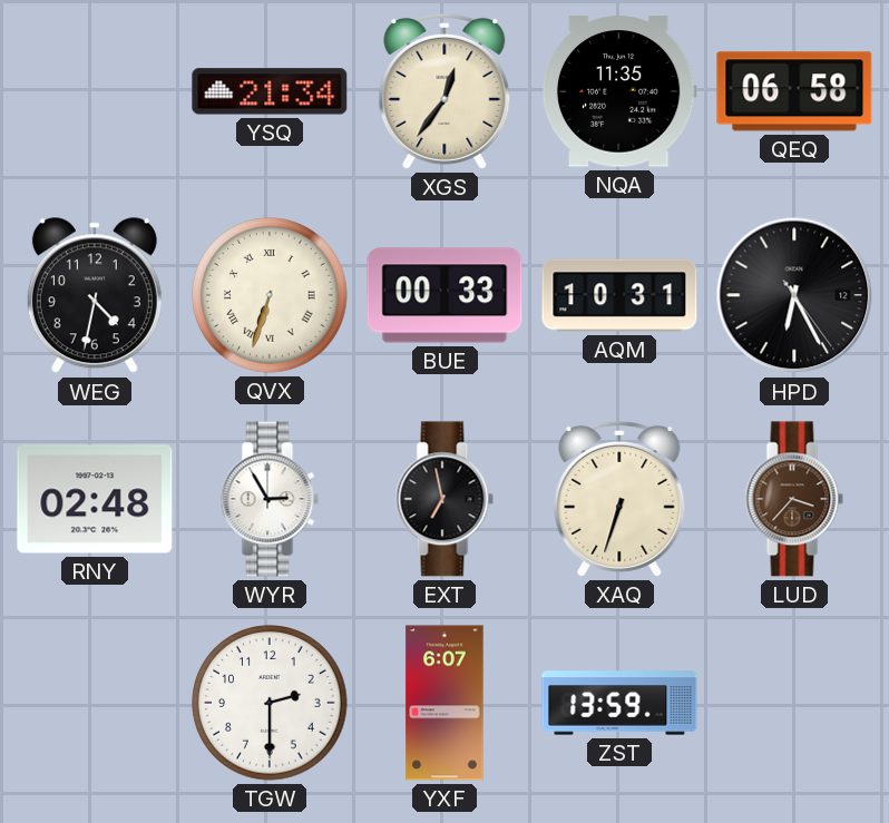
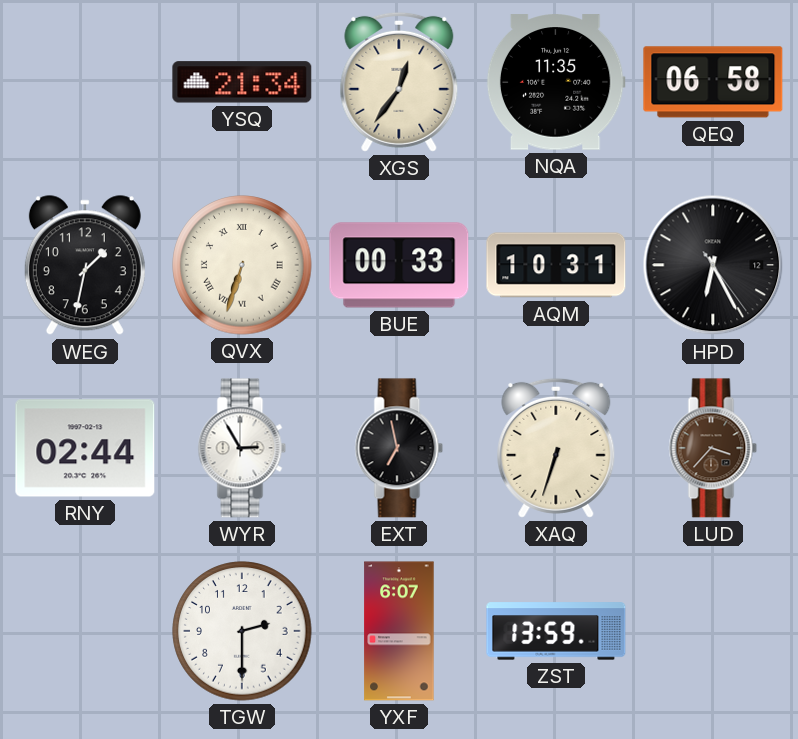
WEG: 4:32 -> 1:32 (85, 266)
RNY: 02:48 -> 02:44 (85, 448)
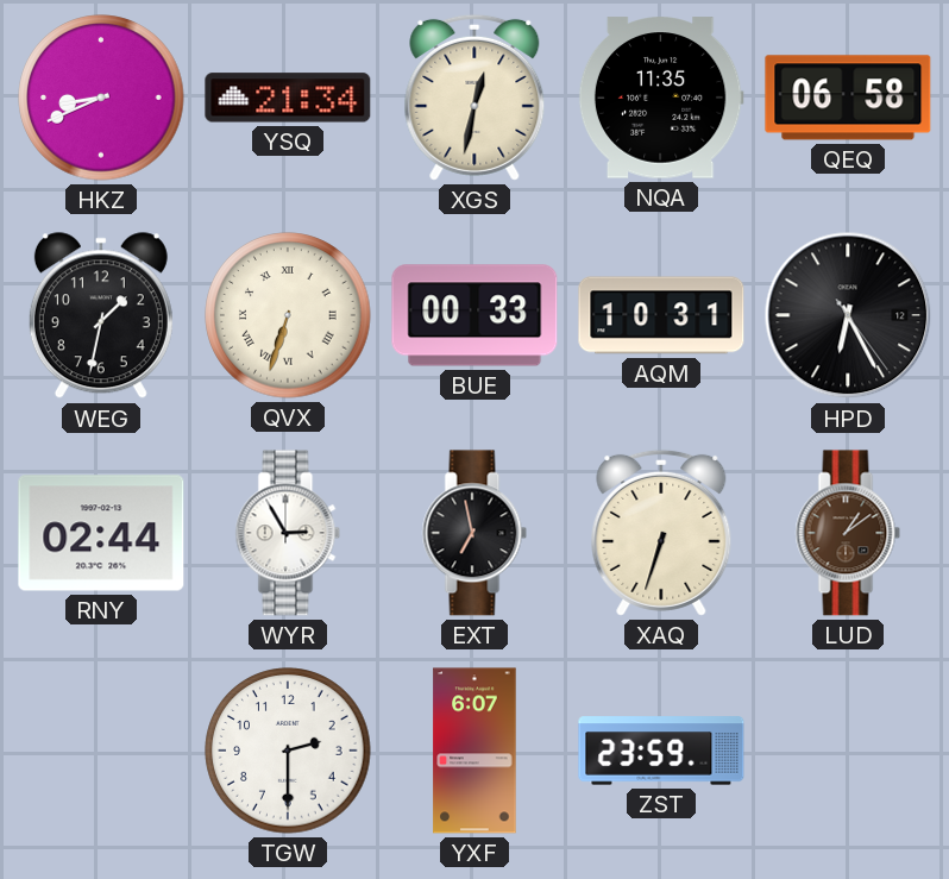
HKZ: none -> 8:41 (101, 98)
XGS: 12:36 -> 12:32 (474, 98)
LUD: 3:37 -> 1:09 (848, 533)
ZST: 13:59 -> 23:59 (661, 751)
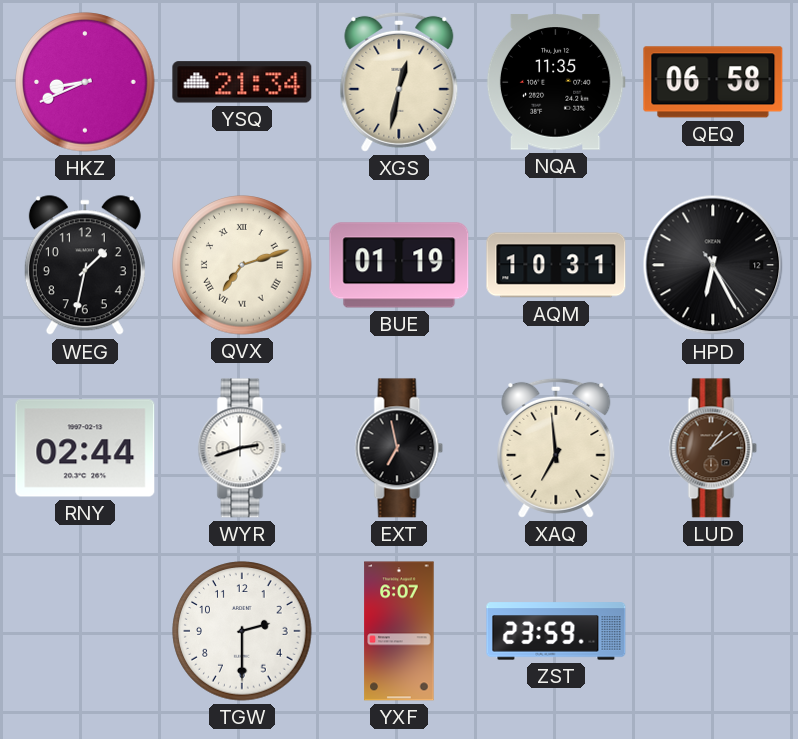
QVX: 6:33 -> 7:12 (242, 265)
BUE: 00:33 -> 01:19 (399, 265)
WYR: 2:55 -> 2:42 (242, 448)
XAQ: 6:33 -> 6:59 (556, 448)
